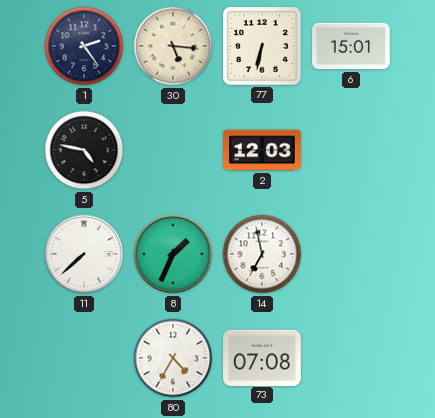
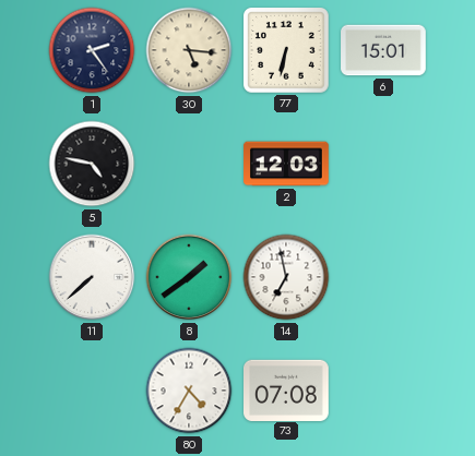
8: 1:34 -> 1:39 (189, 277)
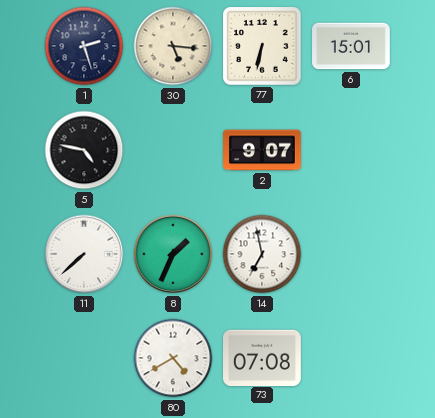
1: 2:24 -> 2:27 (84, 46)
2: 12:03 -> 9:07 (262, 150)
8: 1:39 -> 1:34 (173, 254)
80: 4:35 -> 4:40 (173, 358)
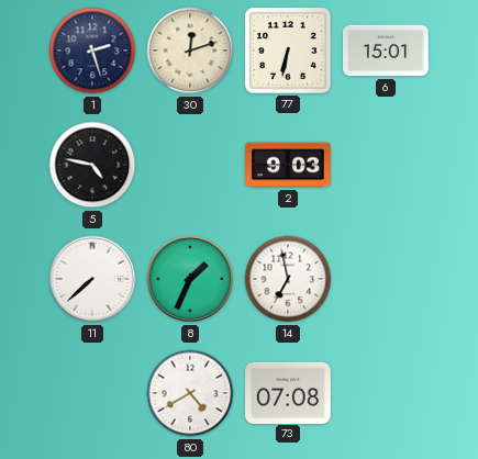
30: 5:16 -> 12:12 (190, 51)
2: 9:07 -> 9:03 (288, 165)
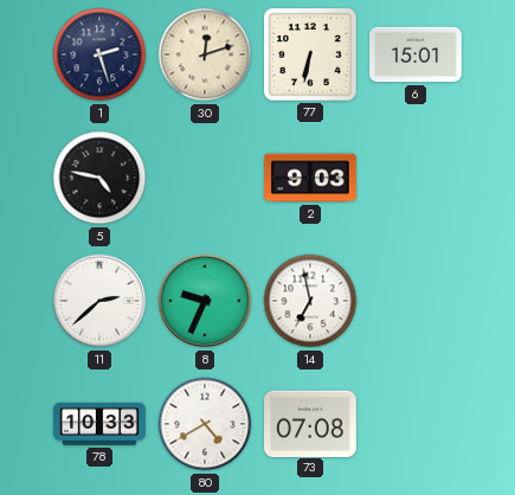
11: 7:38 -> 2:38 (99, 301)
8: 1:34 -> 9:34 (205, 301)
78: none -> 10:33 (99, 424)
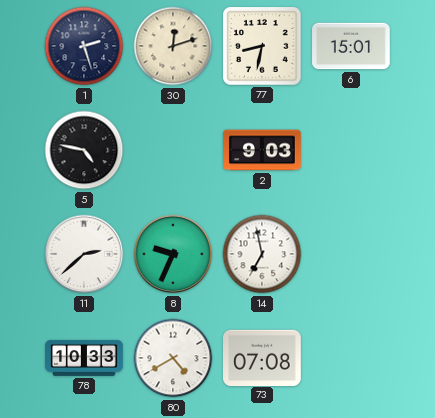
77: 6:32 -> 8:32 (263, 47)
